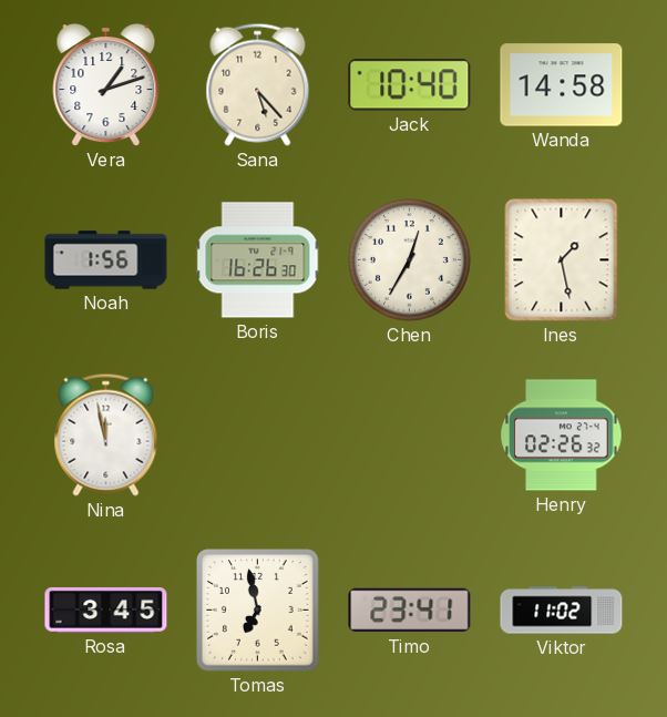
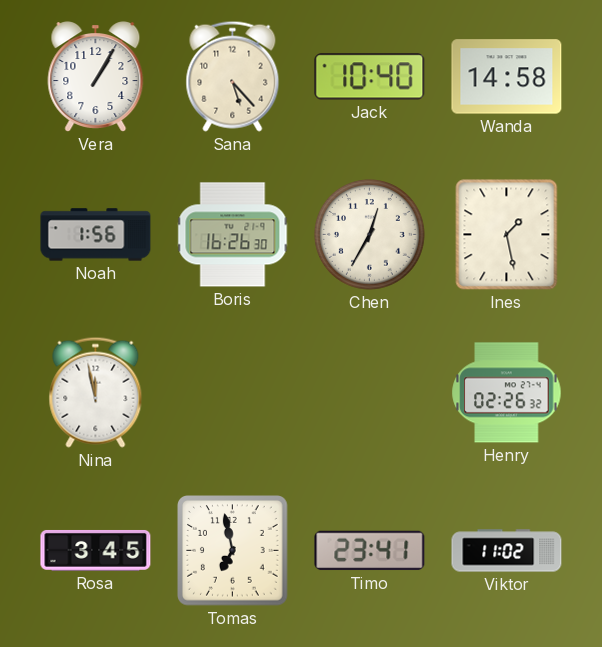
Vera: 1:12 -> 1:05 (96, 77)
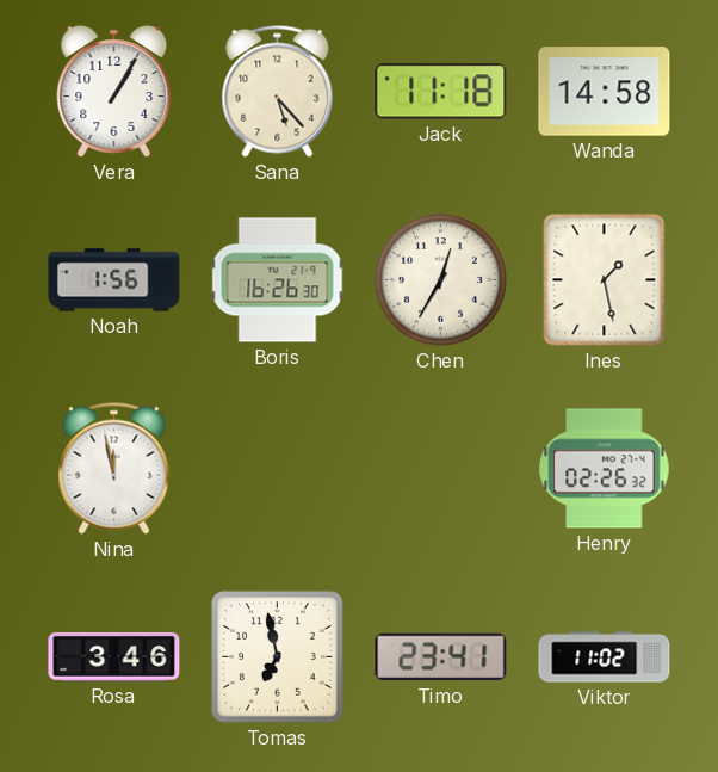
Jack: 10:40 -> 11:18 (441, 92)
Rosa: 3:45 -> 3:46 (114, 656)
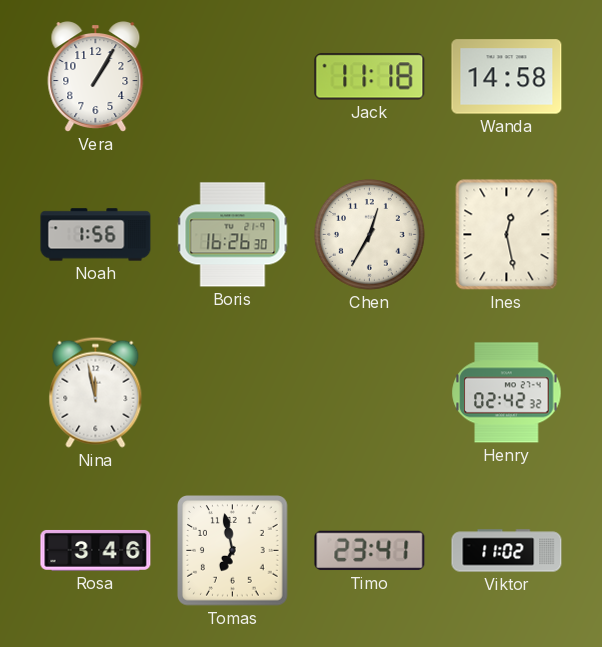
Sana: 5:23 -> none (278, 91)
Ines: 1:28 -> 12:28 (507, 235)
Henry: 02:26 -> 02:42 (507, 393)
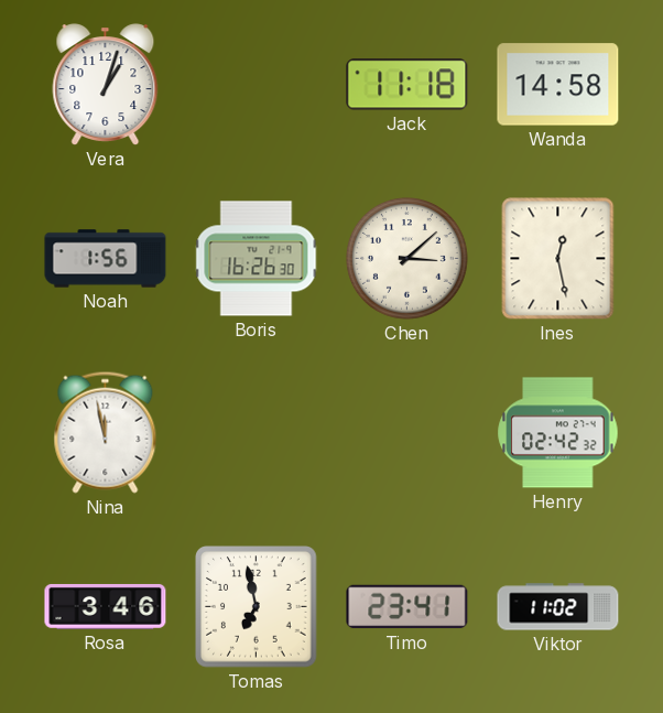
Vera: 1:05 -> 1:03 (106, 85)
Chen: 12:35 -> 3:08 (407, 259)
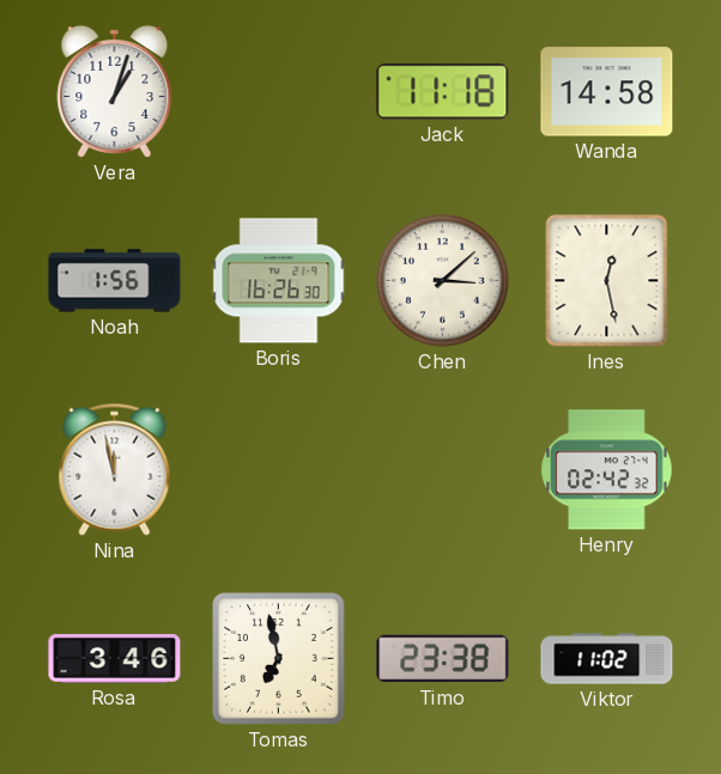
Timo: 23:41 -> 23:38 (443, 659)
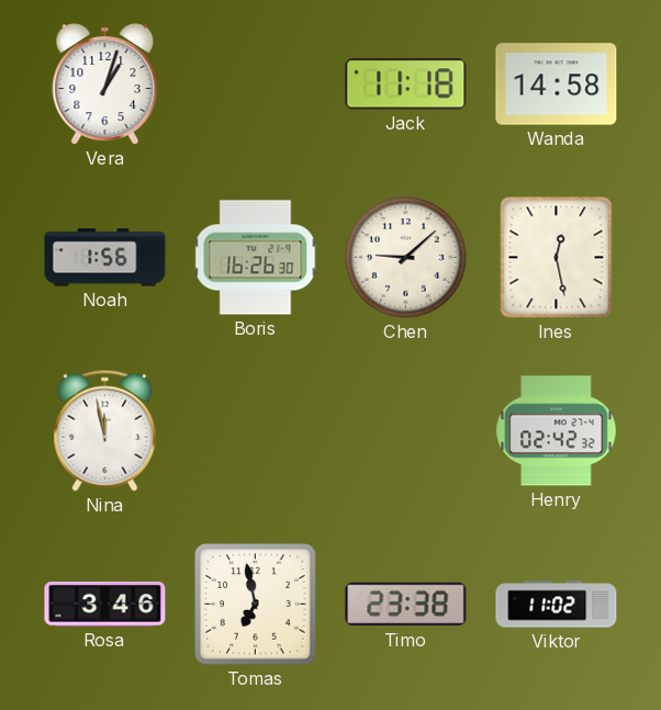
Chen: 3:08 -> 9:08 (406, 258)
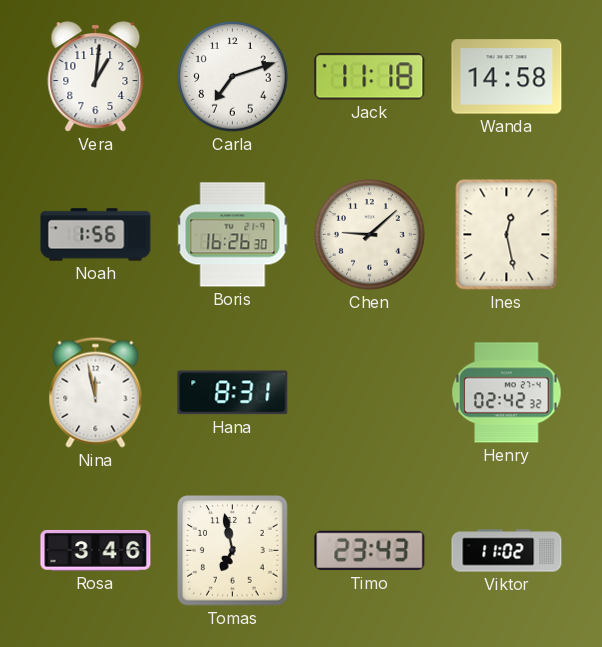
Vera: 1:03 -> 1:01 (96, 77)
Carla: none -> 7:12 (233, 77)
Hana: none -> 8:31 (233, 393)
Timo: 23:38 -> 23:43 (370, 551)
